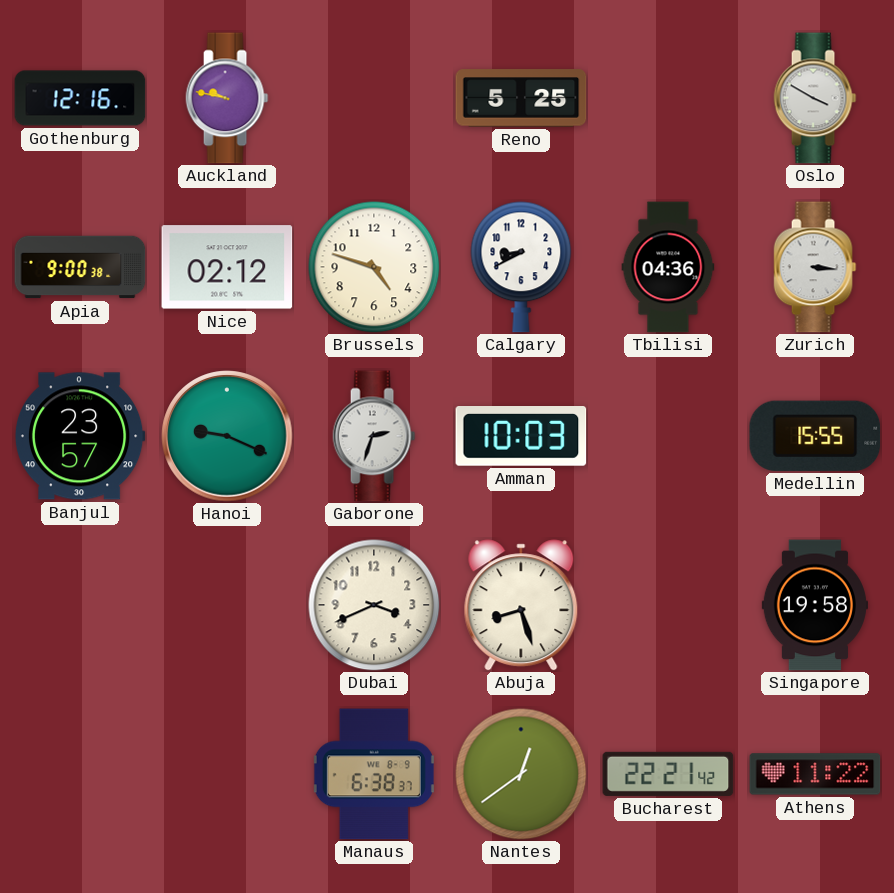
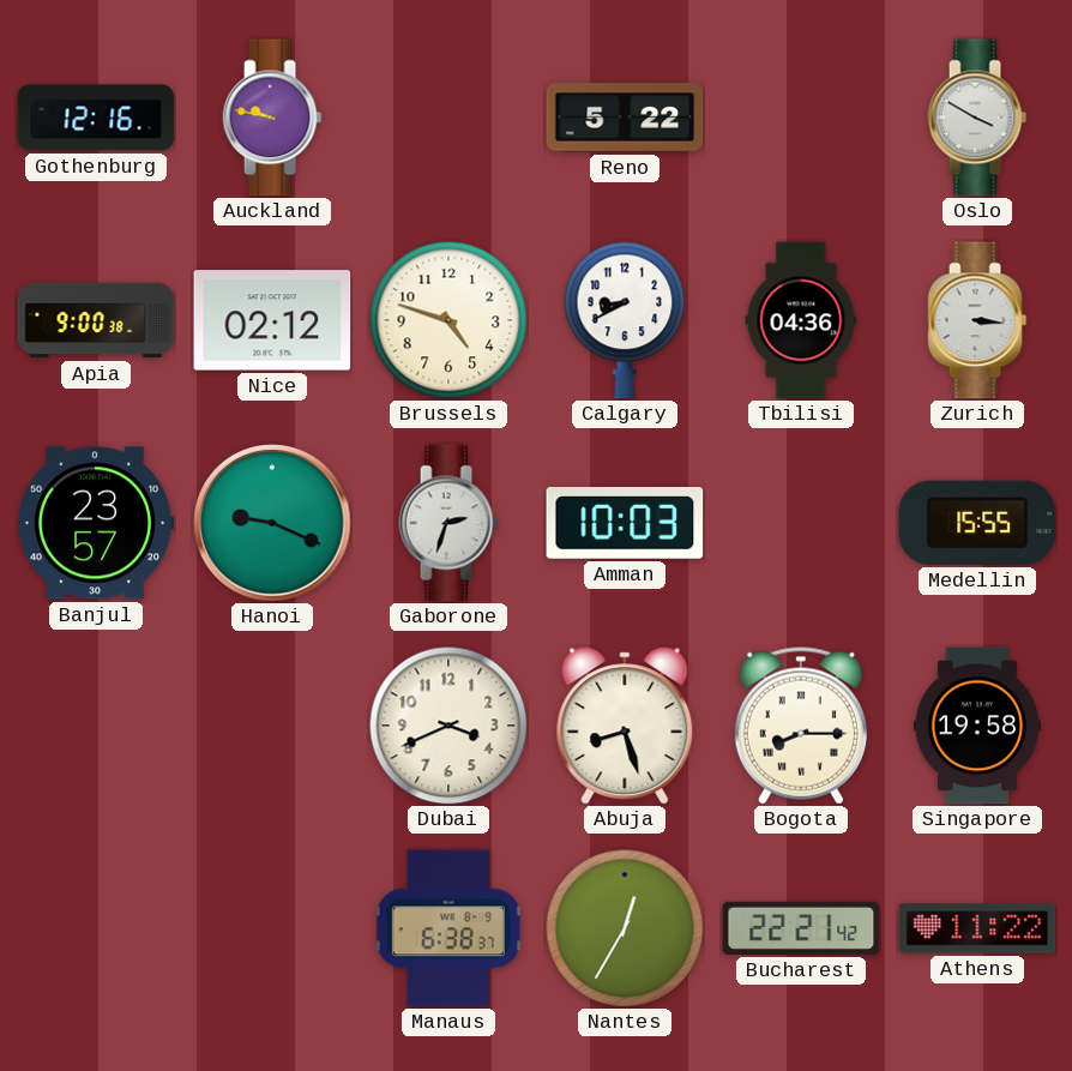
Reno: 5:25 -> 5:22 (625, 118)
Bogota: none -> 8:15 (801, 726)
Nantes: 12:39 -> 12:35 (625, 928)
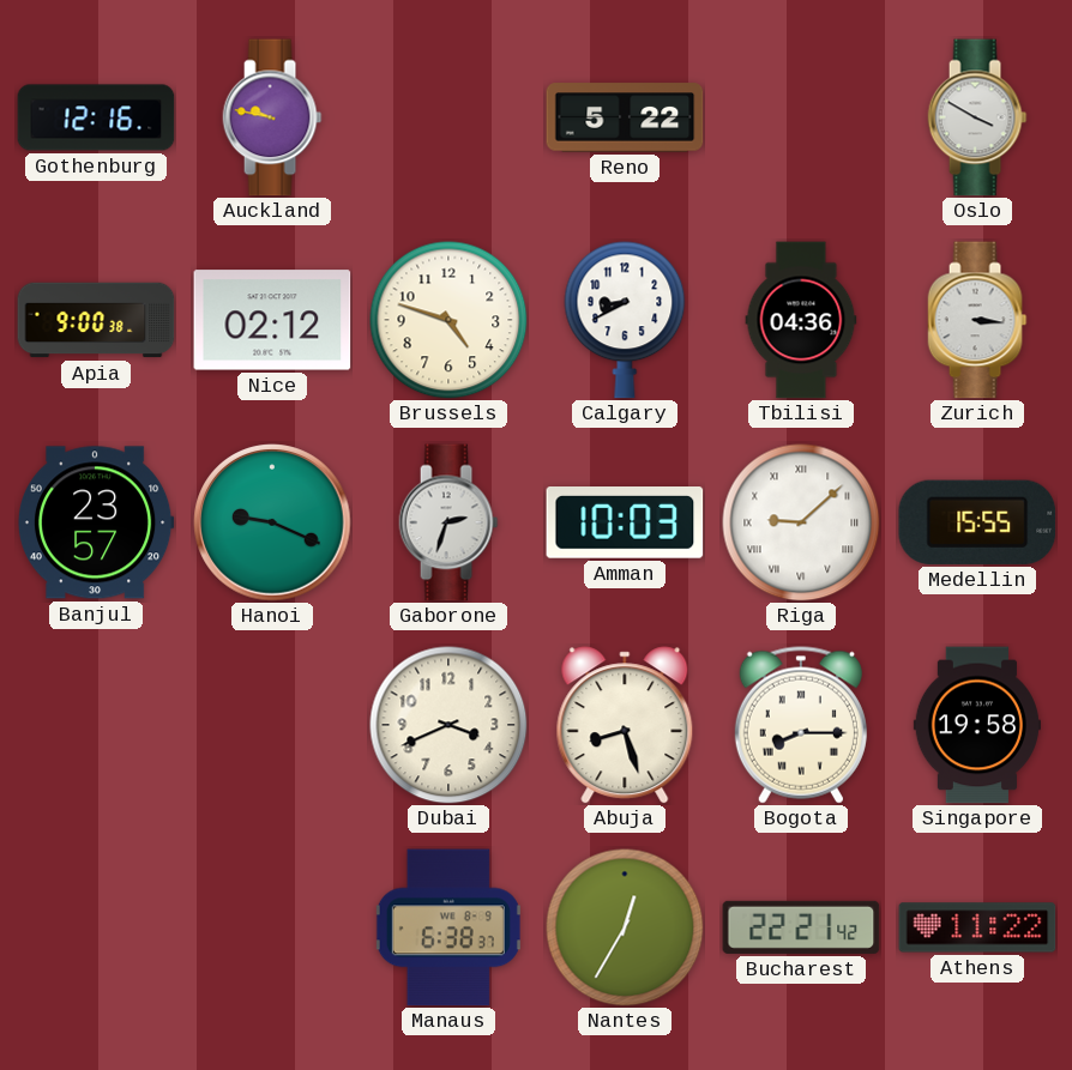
Riga: none -> 9:08 (801, 522)
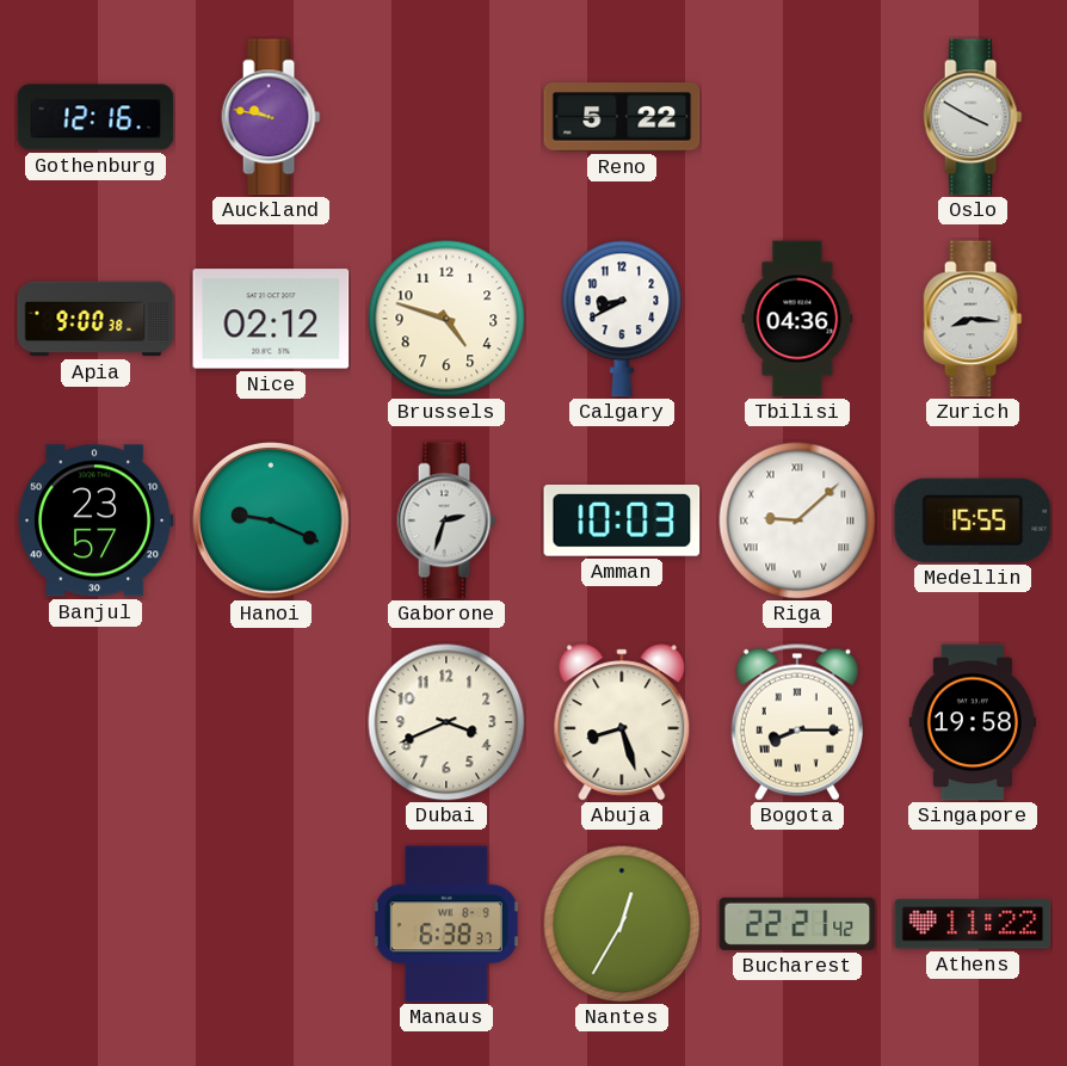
Zurich: 3:16 -> 8:16 (973, 319)
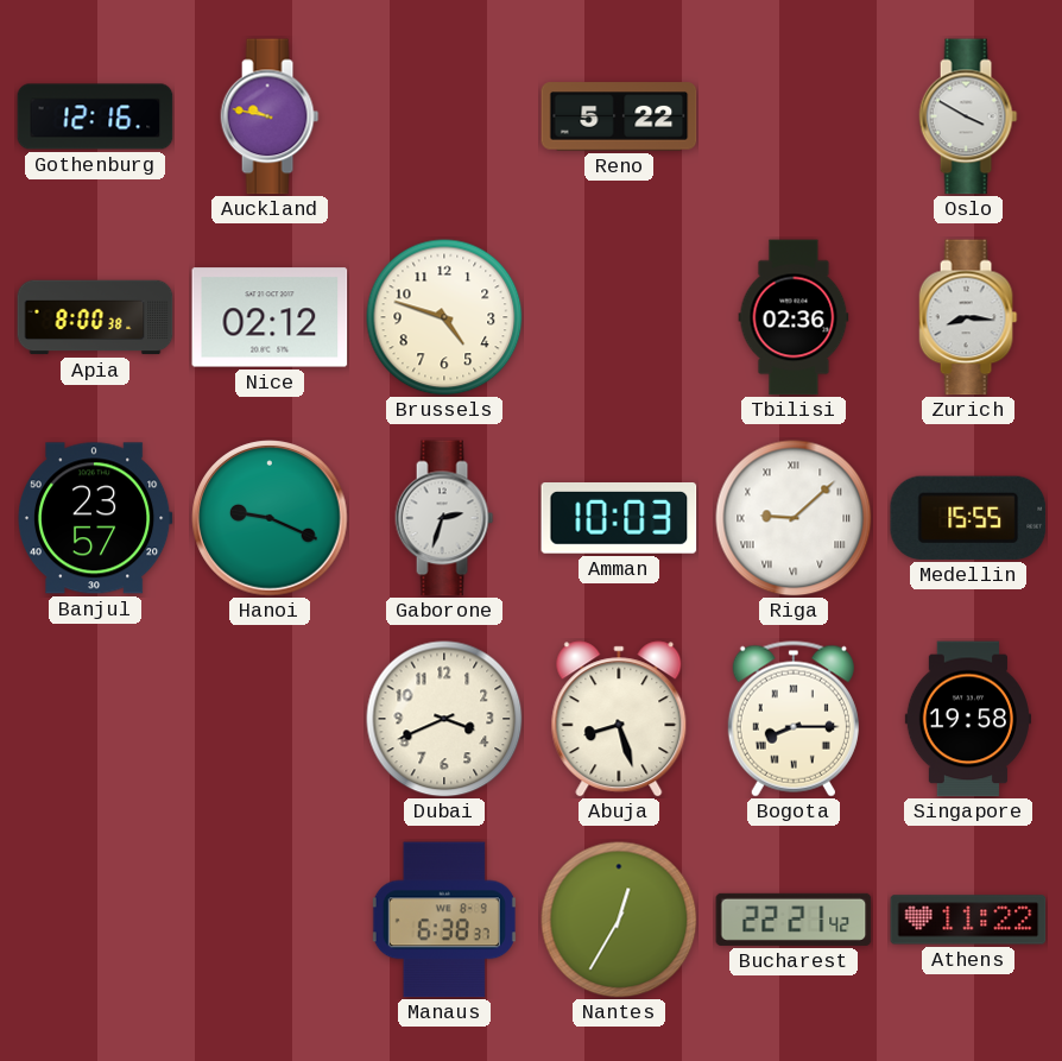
Apia: 9:00 -> 8:00 (95, 317)
Calgary: 8:40 -> none (622, 319)
Tbilisi: 04:36 -> 02:36 (794, 317)
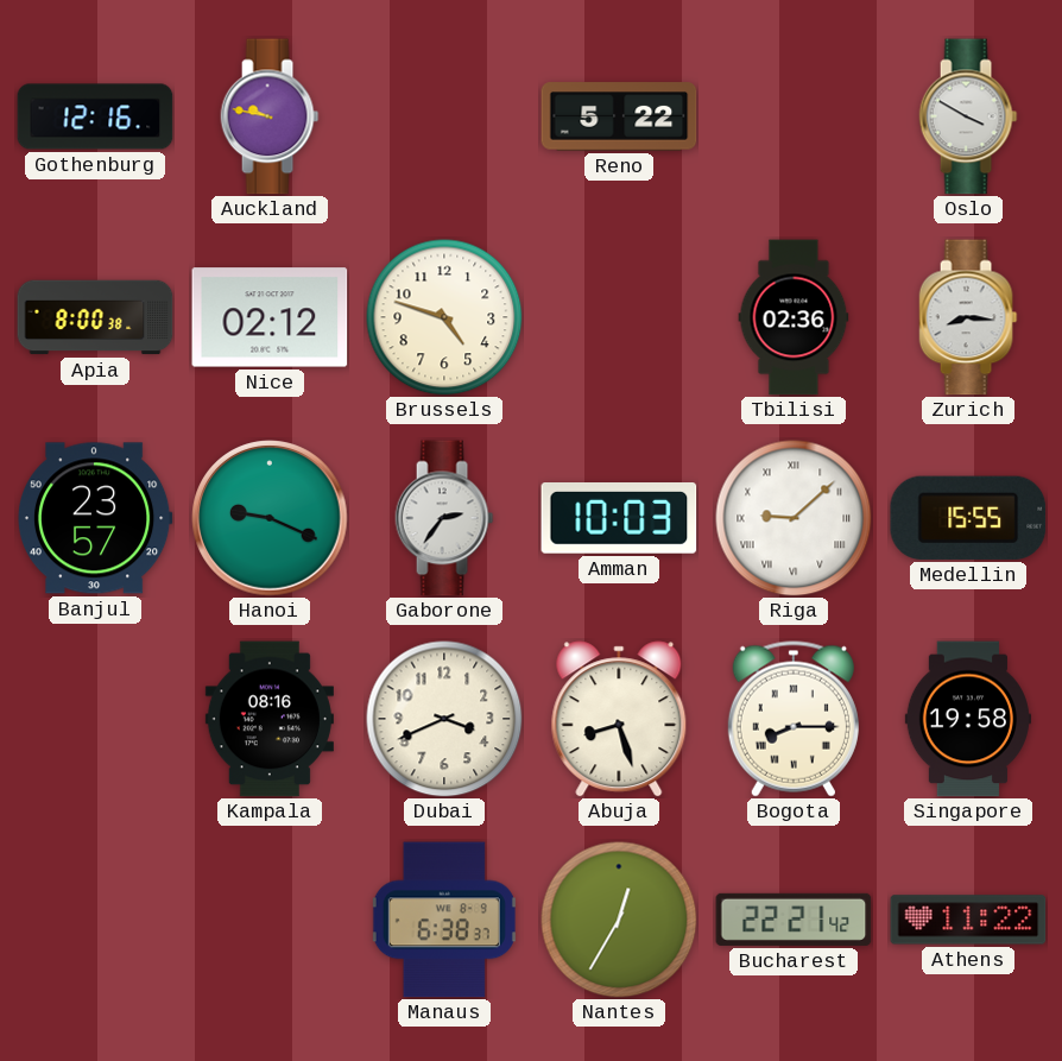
Gaborone: 2:33 -> 2:36 (444, 518)
Kampala: none -> 08:16 (270, 719)
